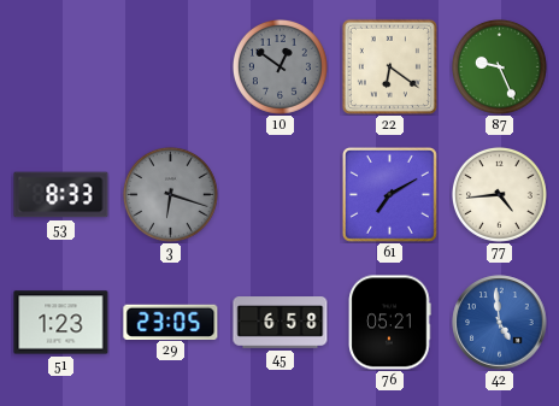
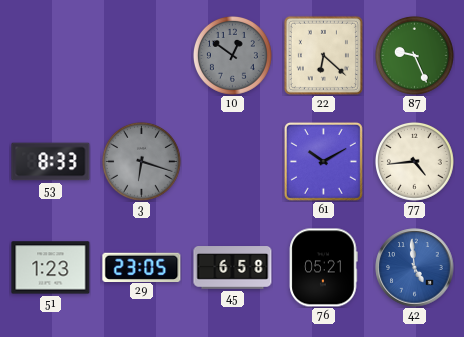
22: 6:21 -> 6:22 (323, 55)
61: 7:10 -> 10:10 (323, 161)
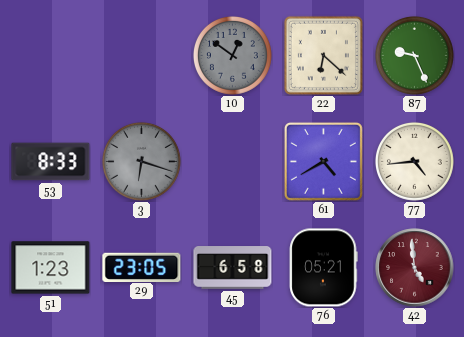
61: 10:10 -> 4:40 (323, 161)
42 dial: blue -> burgundy (415, 268)
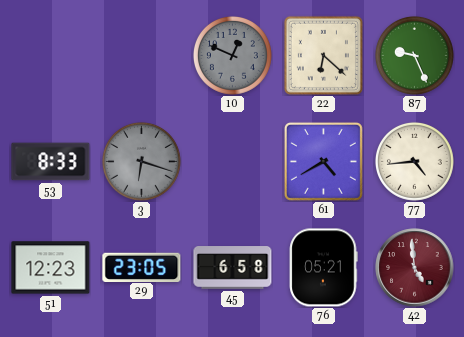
10: 12:51 -> 12:49 (232, 55)
51: 1:23 -> 12:23 (51, 268)
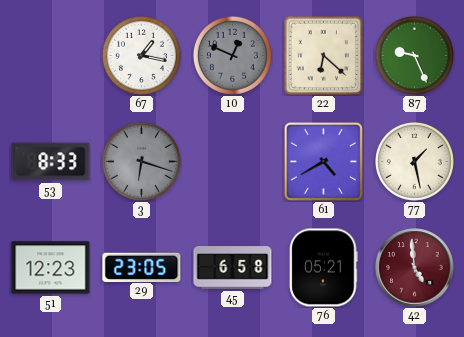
67: none -> 1:17 (141, 55)
77: 4:44 -> 1:28 (414, 161)
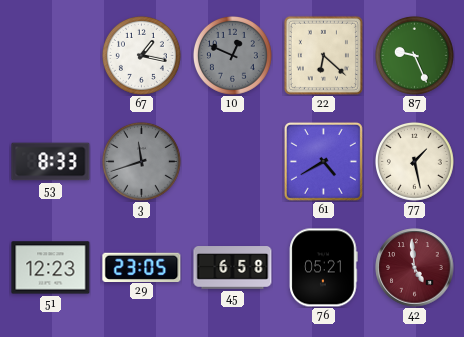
3: 6:18 -> 11:42 (141, 161)
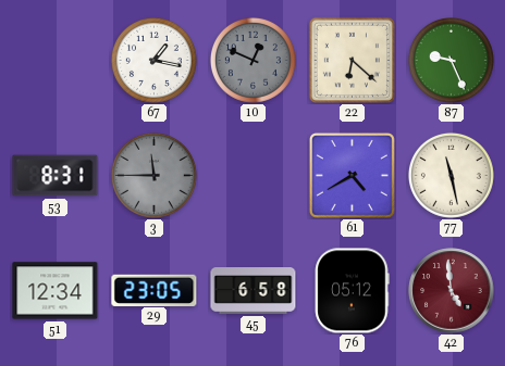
53: 8:33 -> 8:31 (56, 176)
3: 11:42 -> 11:45 (153, 175)
77: 1:28 -> 11:28 (451, 175)
51: 12:23 -> 12:34 (56, 291)
76: 05:21 -> 05:12 (352, 291)
